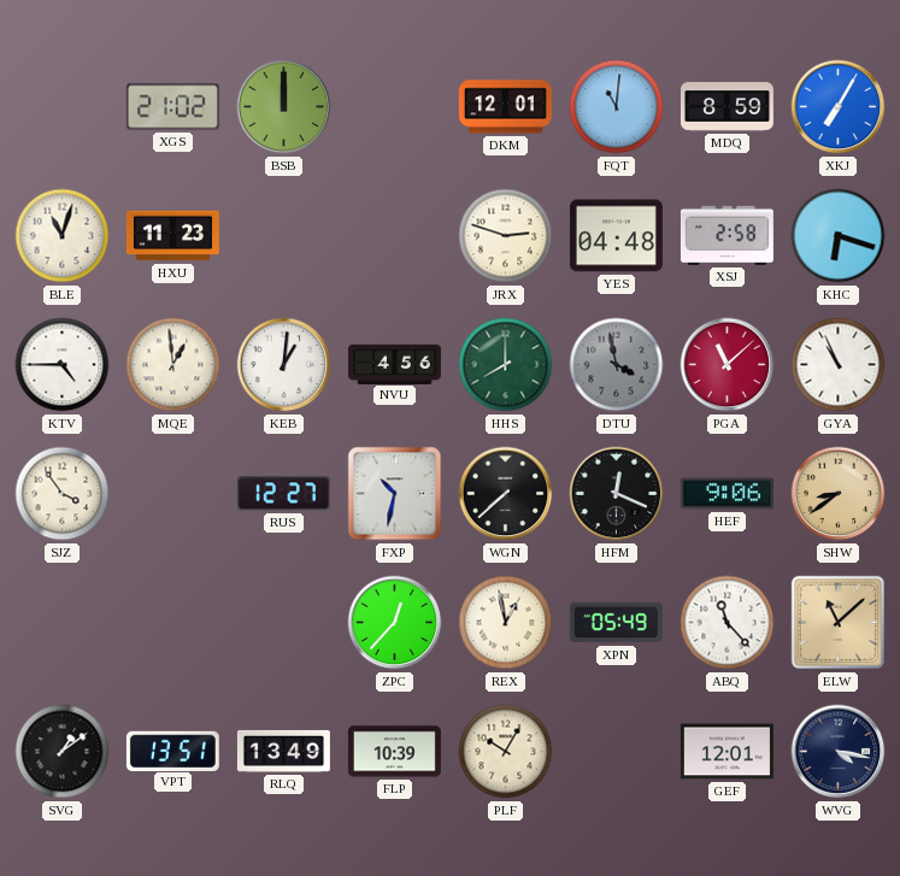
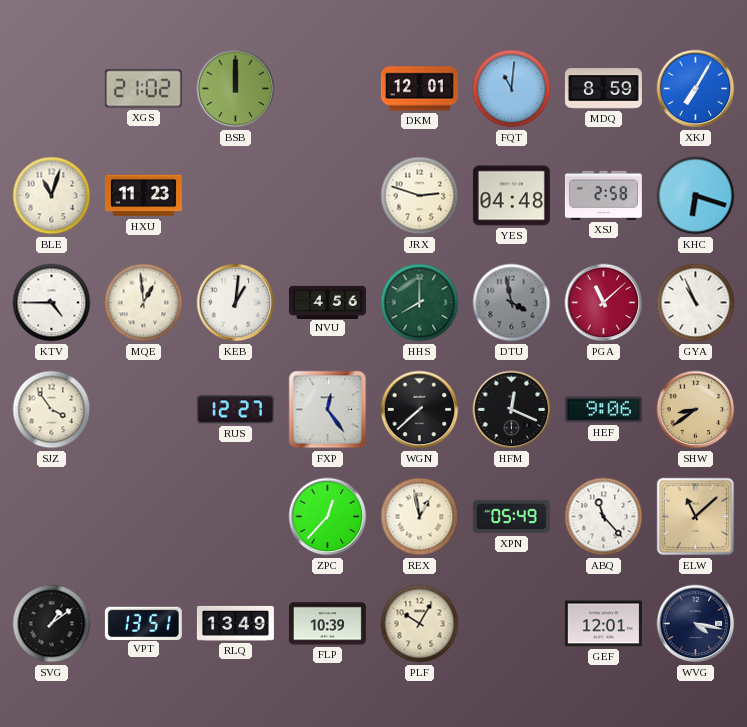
FXP: 10:32 -> 12:24 (328, 410)
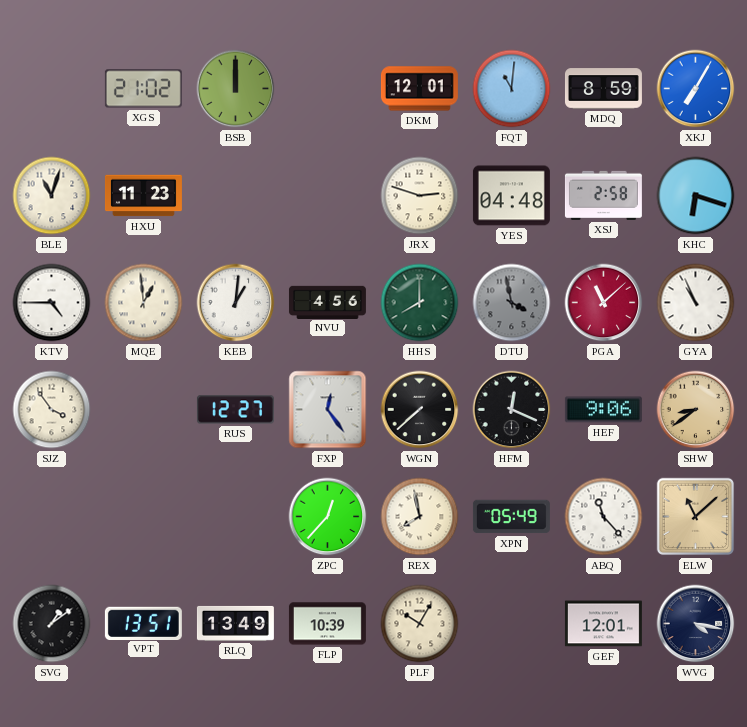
REX: 12:58 -> 7:58 (420, 517)
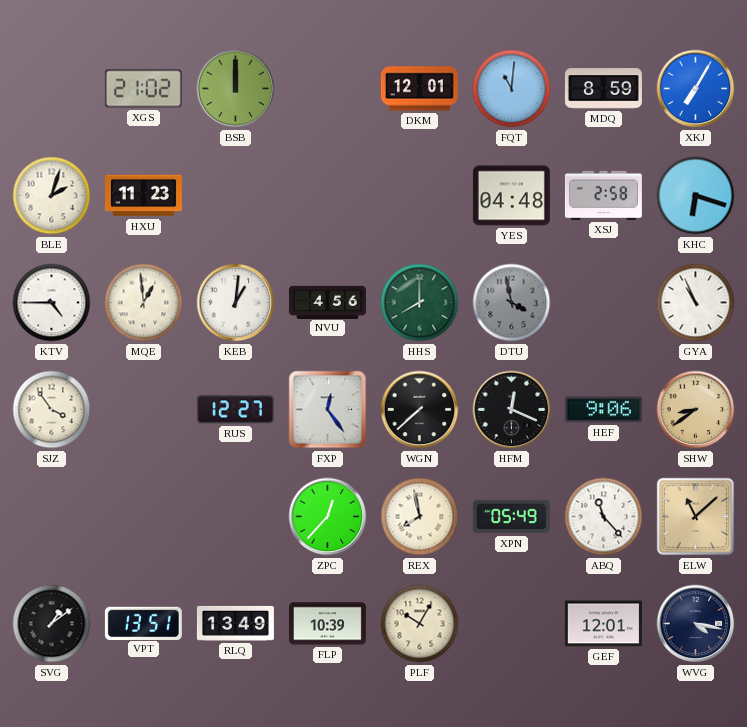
BLE: 11:03 -> 2:03 (52, 196)
JRX: 2:48 -> none (420, 196)
PGA: 11:08 -> none (604, 303)
